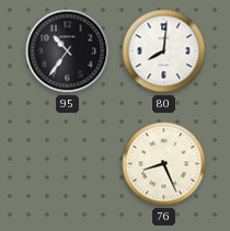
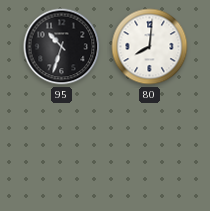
95: 10:36 -> 10:33 (62, 47)
76: 8:26 -> none (164, 164)
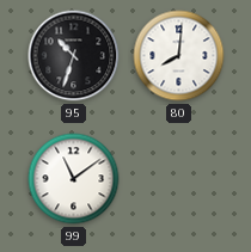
99: none -> 11:09 (74, 179)
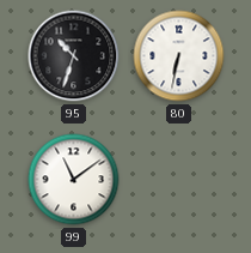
80: 8:01 -> 6:32 (179, 56)
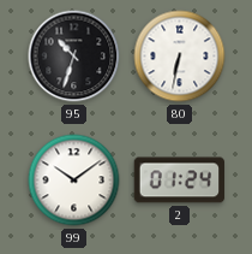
99: 11:09 -> 10:09 (74, 181)
2: none -> 01:24 (180, 181)
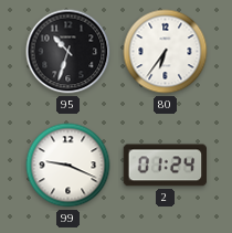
80: 6:32 -> 6:36 (166, 52)
99: 10:09 -> 9:19 (68, 166)
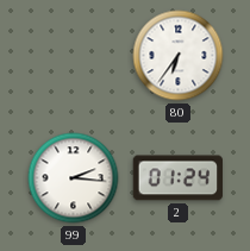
95: 10:33 -> none (68, 52)
99: 9:19 -> 2:16 (74, 178)
